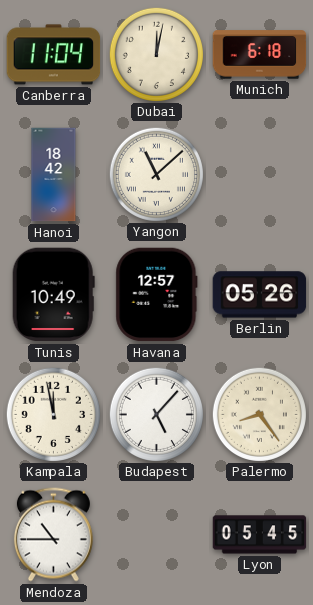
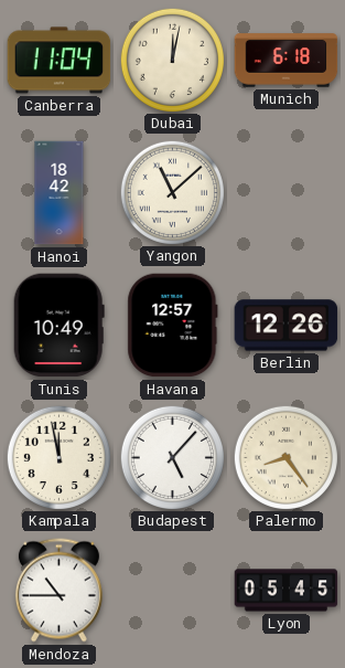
Berlin: 05:26 -> 12:26 (287, 326)
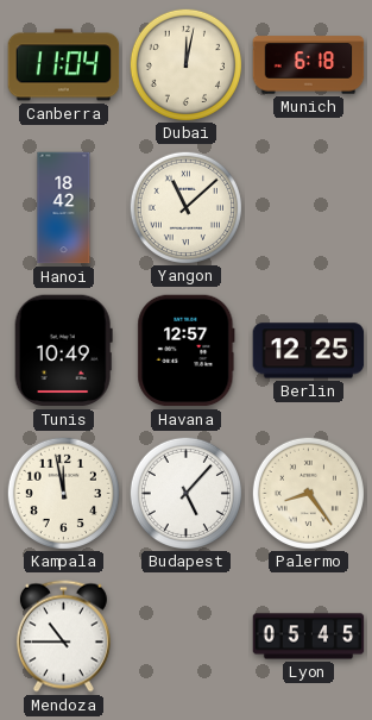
Berlin: 12:26 -> 12:25 (309, 351)
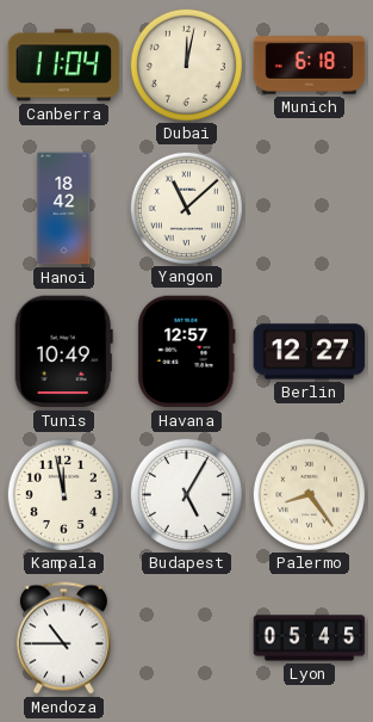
Berlin: 12:25 -> 12:27 (310, 352)
Budapest: 5:07 -> 5:05 (186, 494)
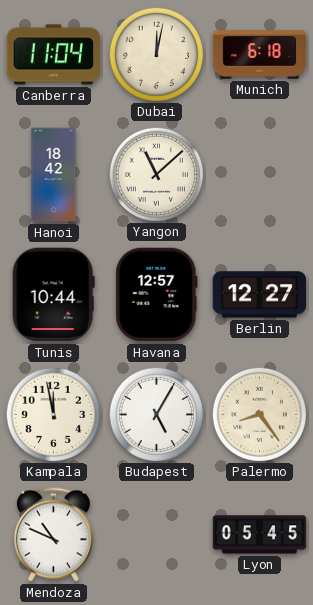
Tunis: 10:49 -> 10:44 (53, 295)
Mendoza: 10:45 -> 10:49 (53, 535)
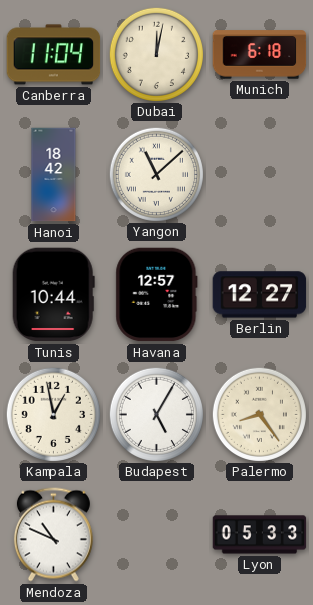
Kampala: 11:58 -> 12:58 (53, 414)
Lyon: 05:45 -> 05:33 (260, 535)
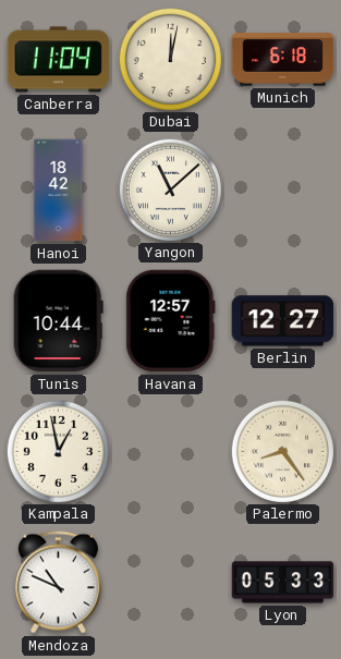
Budapest: 5:05 -> none (156, 414)
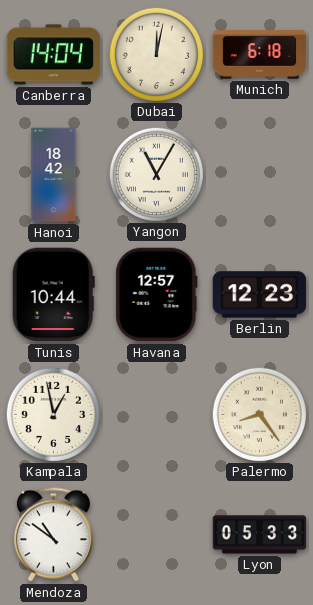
Canberra: 11:04 -> 14:04 (54, 55)
Yangon: 11:08 -> 11:05 (156, 174)
Berlin: 12:27 -> 12:23 (260, 295)
Mendoza: 10:49 -> 10:51 (53, 535)
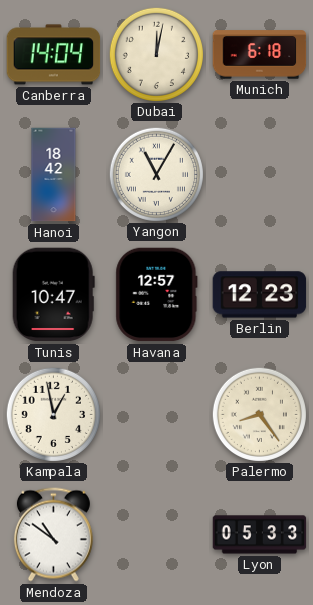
Tunis: 10:44 -> 10:47 (53, 295)
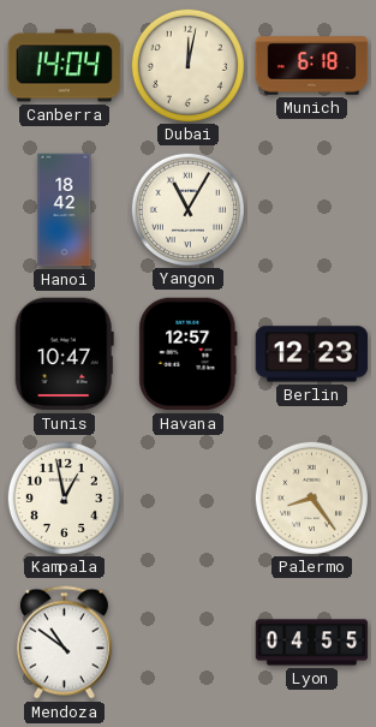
Lyon: 05:33 -> 04:55 (312, 643)
